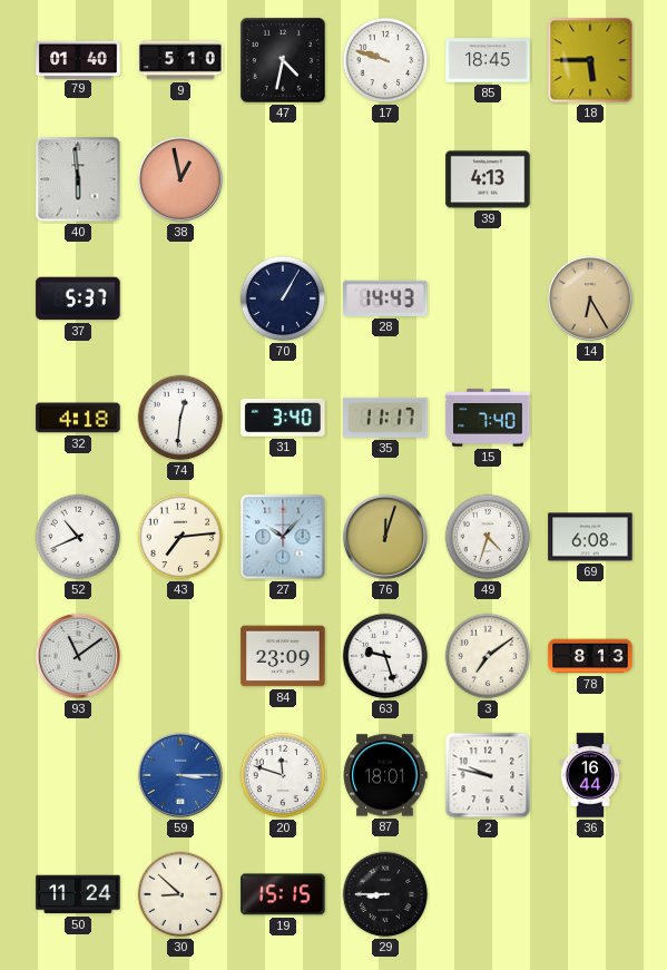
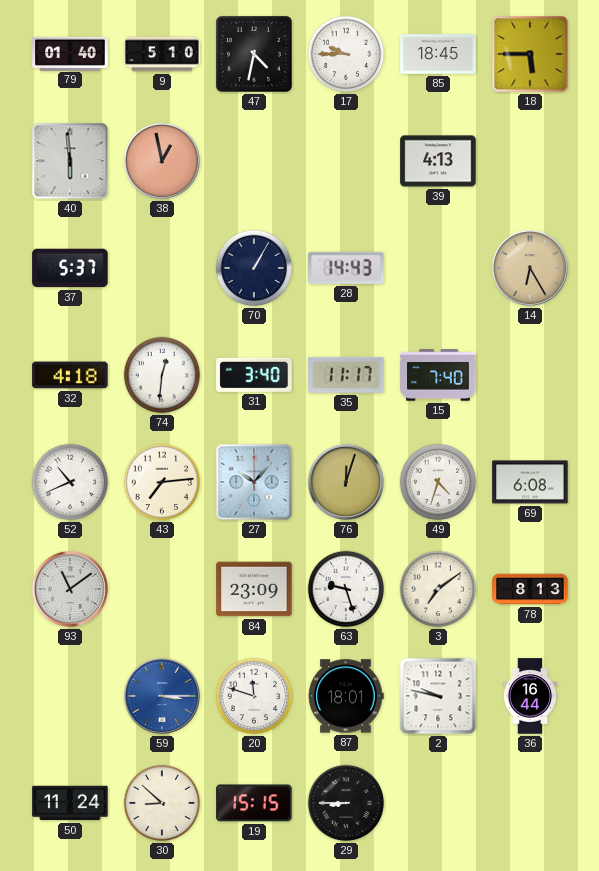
17: 9:48 -> 9:45 (346, 54)
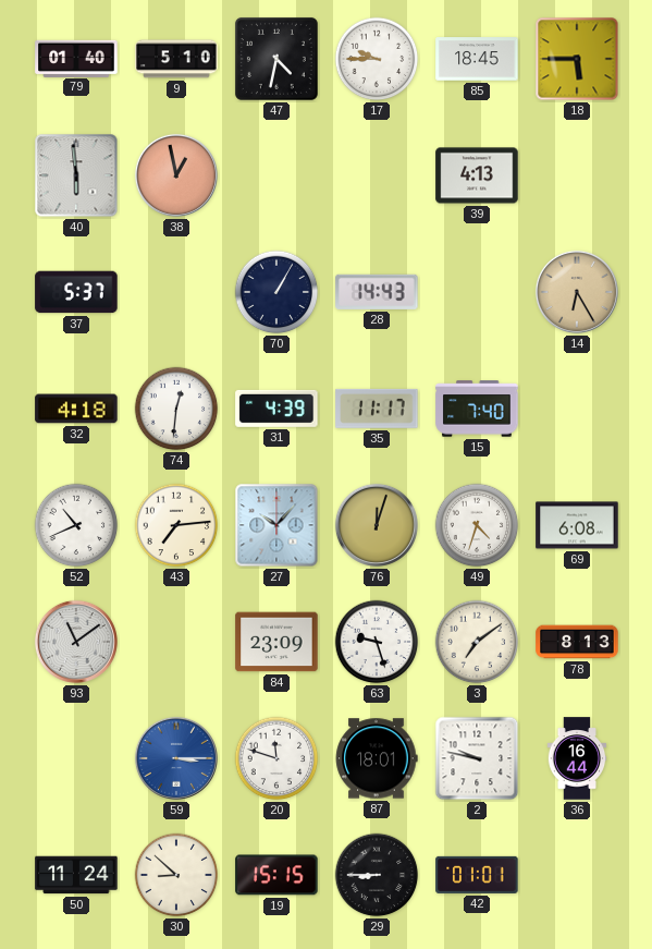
31: 3:40 -> 4:39 (276, 409)
42: none -> 01:01 (477, 875)
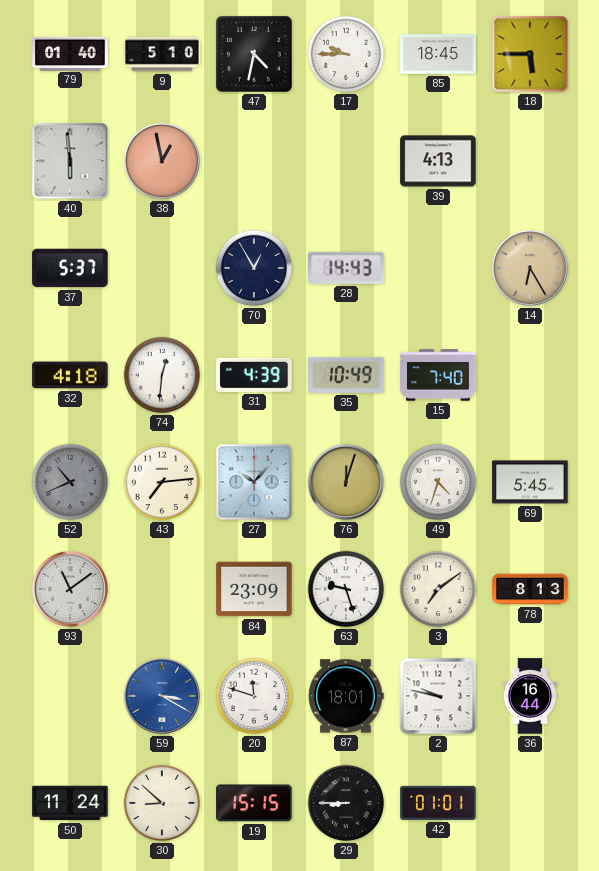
70: 1:05 -> 12:55 (254, 268)
35: 11:17 -> 10:49 (346, 375)
52 dial: white -> grey (70, 482)
69: 6:08 -> 5:45 (530, 482)
59: 3:15 -> 3:20 (162, 696)
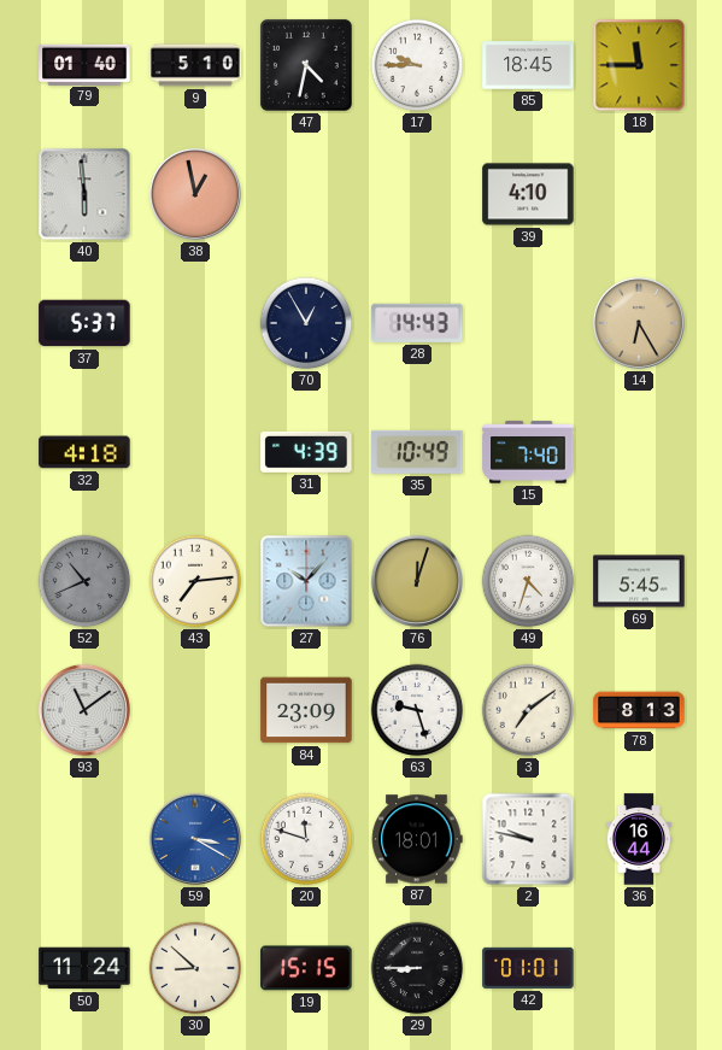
18: 5:45 -> 11:45 (639, 65)
39: 4:13 -> 4:10 (528, 194)
74: 12:31 -> none (162, 375)
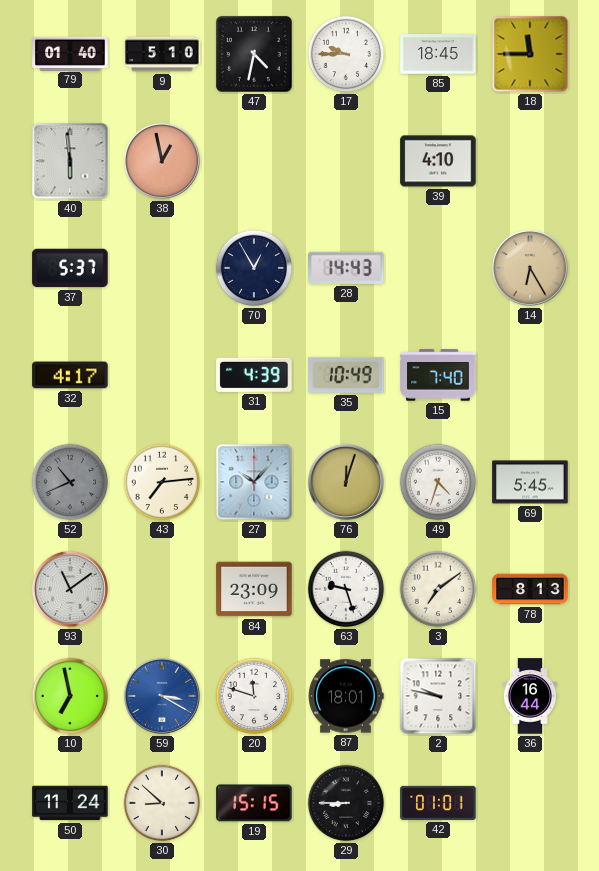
32: 4:18 -> 4:17 (70, 375)
10: none -> 6:58 (70, 696)
